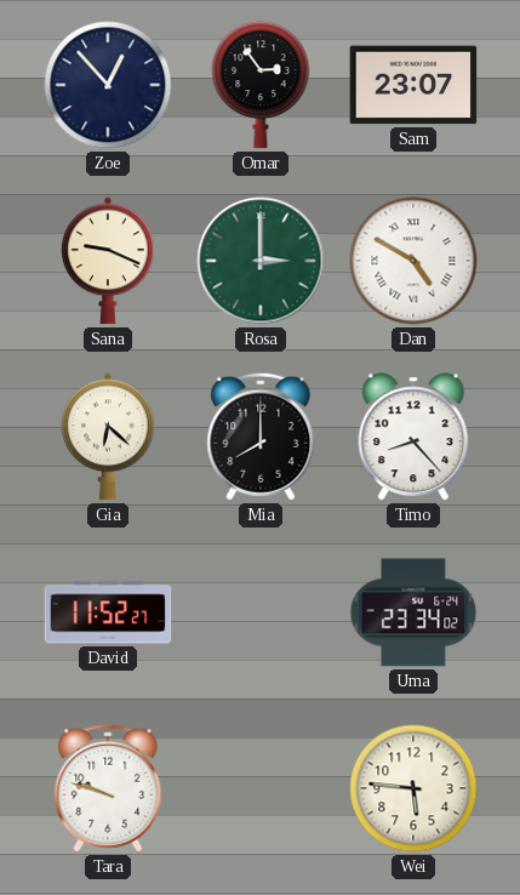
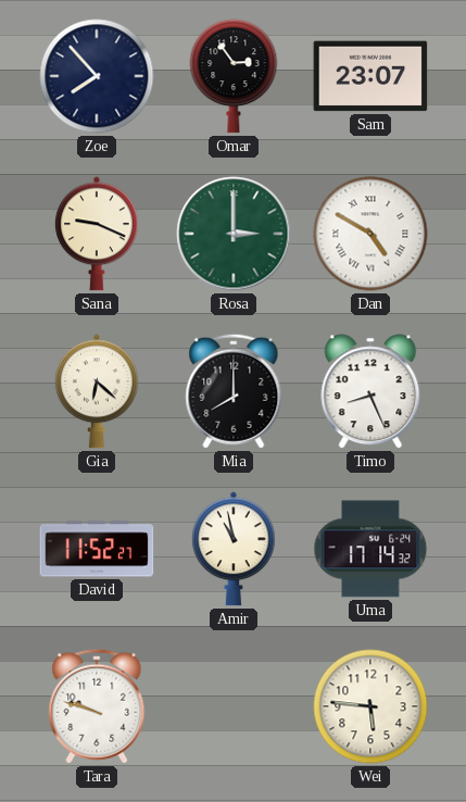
Zoe: 12:53 -> 7:53 (97, 76)
Timo: 8:23 -> 8:26 (370, 391)
Amir: none -> 10:58 (235, 549)
Uma: 23:34 -> 17:14 (370, 549)
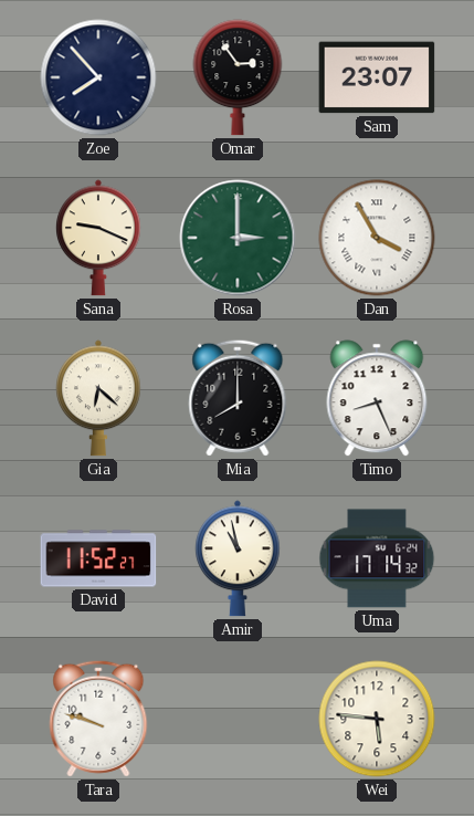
Dan: 4:50 -> 3:55 (377, 238)
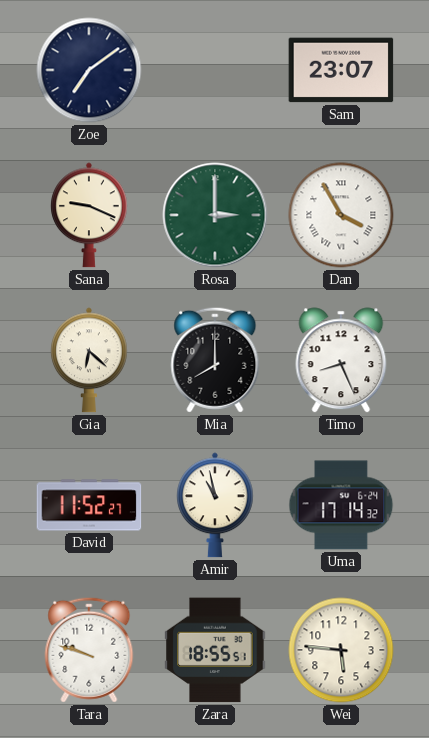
Zoe: 7:53 -> 7:09 (89, 70)
Omar: 2:54 -> none (238, 77)
Zara: none -> 18:55 (215, 650)
